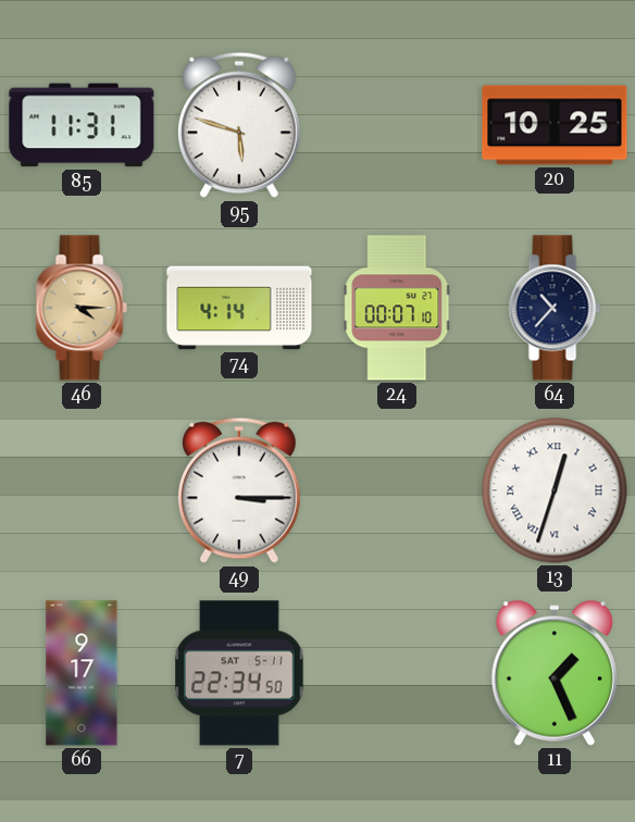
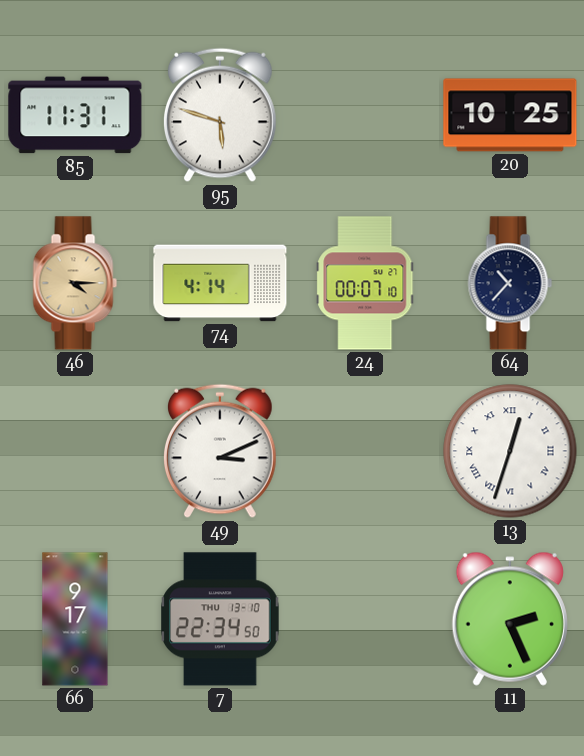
49: 3:15 -> 3:11 (221, 451)
7 date: SAT 5-11 -> THU 13-10 (220, 619)
11: 1:26 -> 2:26 (510, 619)
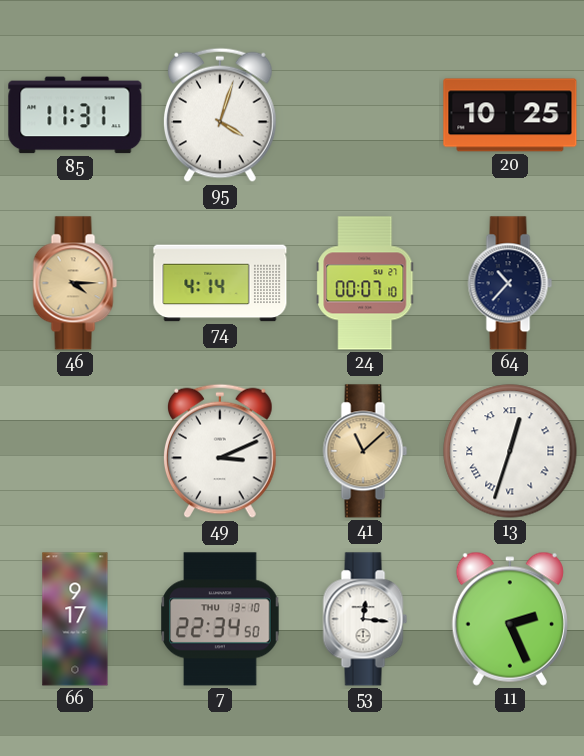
95: 5:48 -> 4:03 (221, 115)
41: none -> 11:08 (365, 451)
53: none -> 12:16 (365, 619)
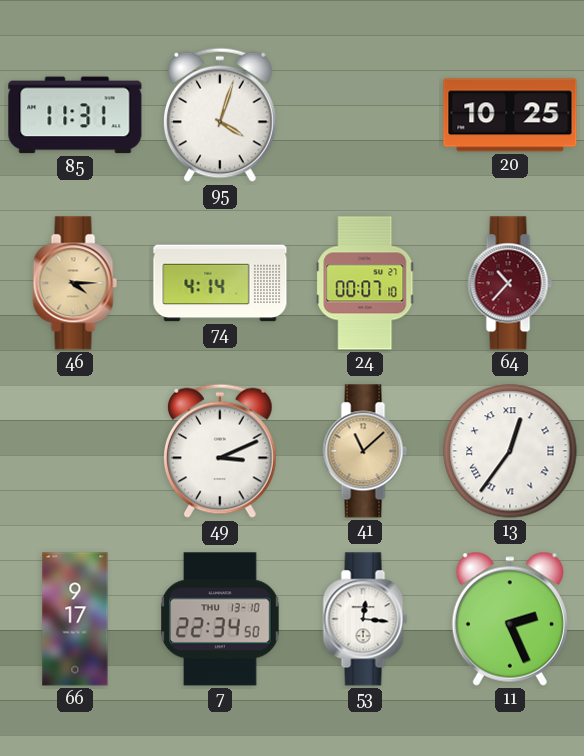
64 dial: navy -> burgundy (510, 283)
13: 12:33 -> 12:36 (510, 451)
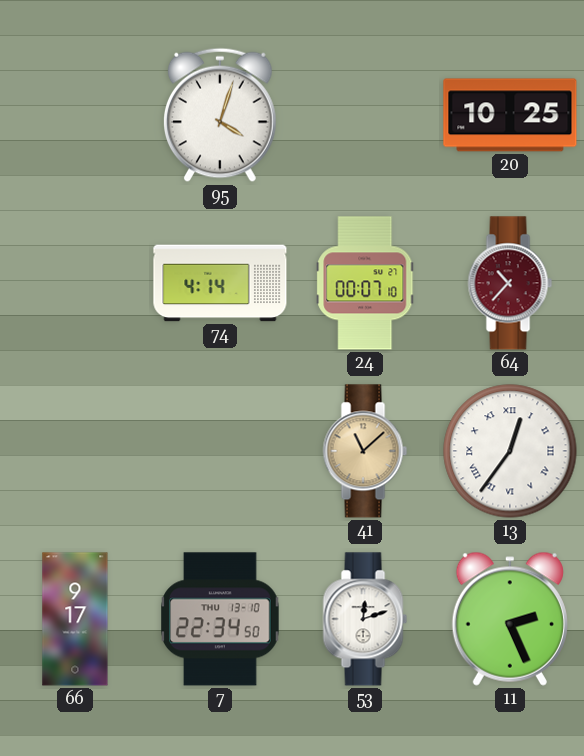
85: 11:31 -> none (75, 115)
46: 4:15 -> none (75, 283)
49: 3:11 -> none (221, 451)
53: 12:16 -> 12:12 (365, 619)
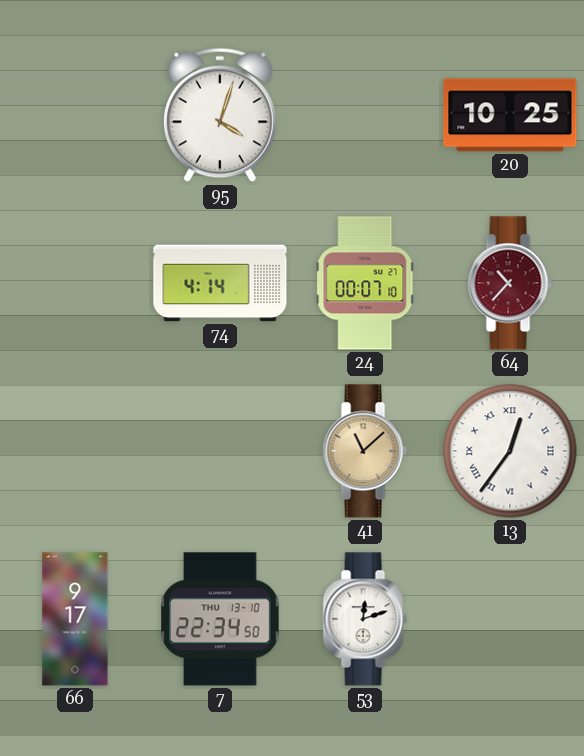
11: 2:26 -> none (510, 619)
